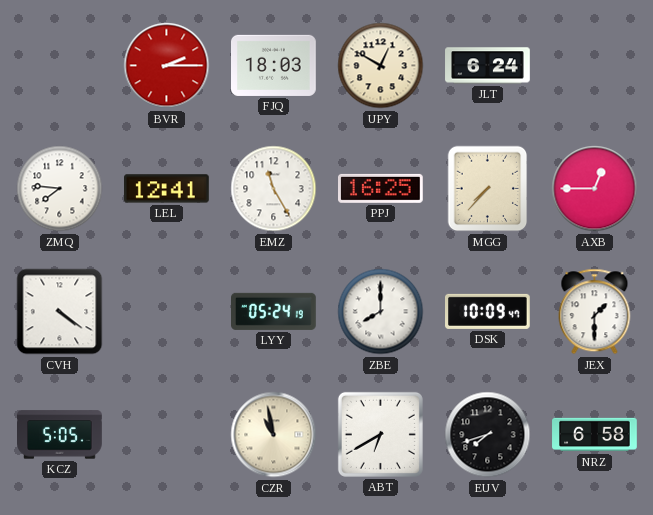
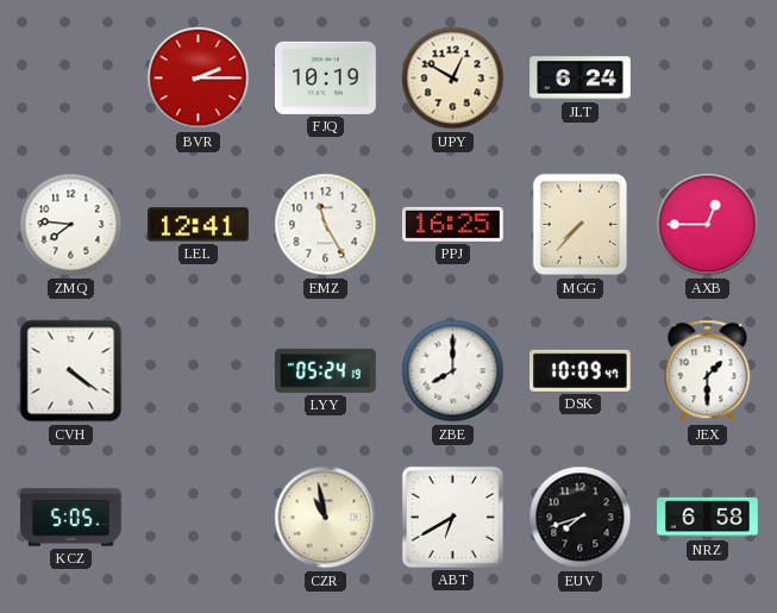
FJQ: 18:03 -> 10:19 (326, 77)
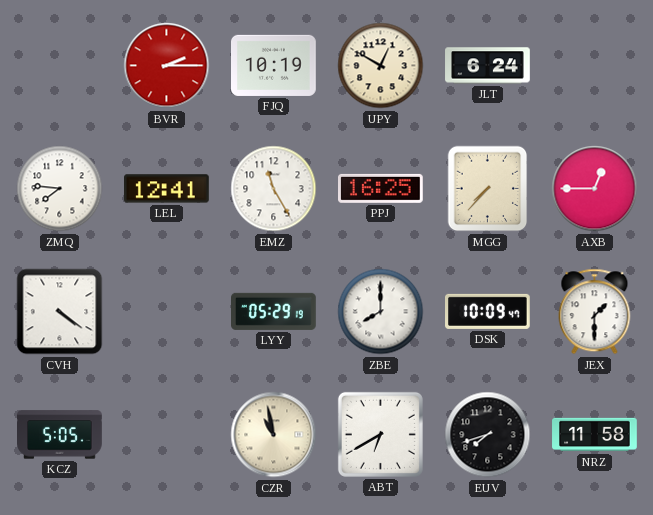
LYY: 05:24 -> 05:29 (274, 311)
NRZ: 6:58 -> 11:58 (595, 435)
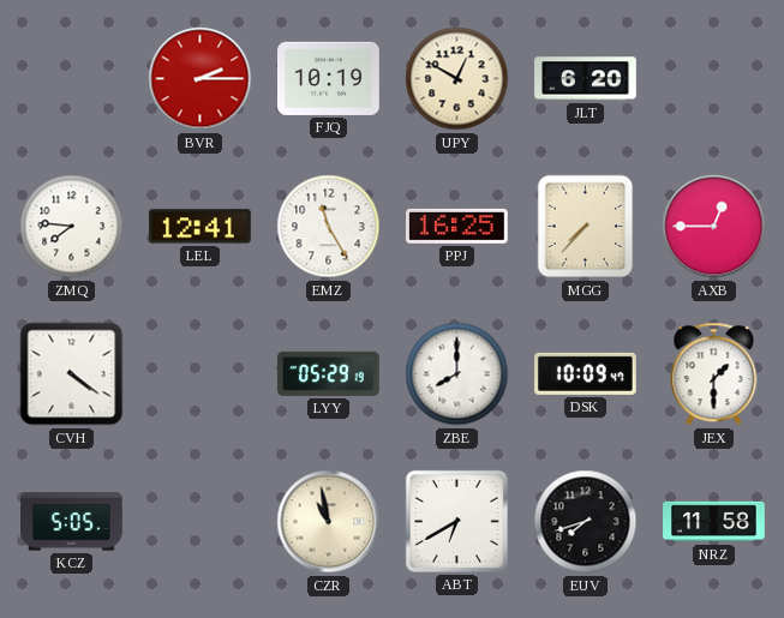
JLT: 6:24 -> 6:20 (586, 79)
